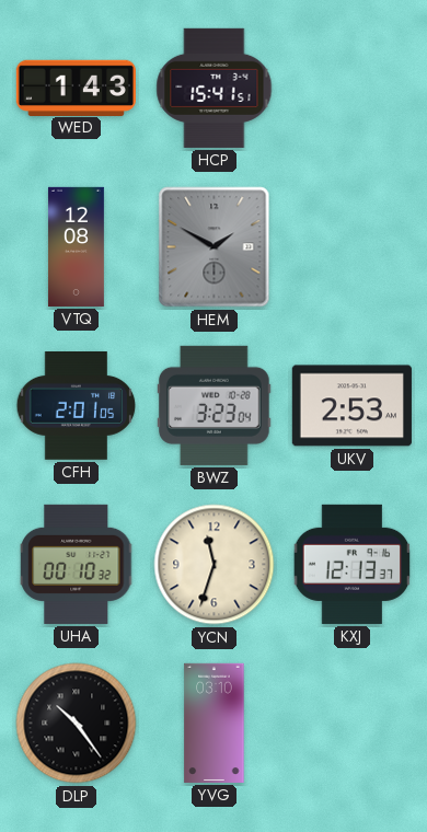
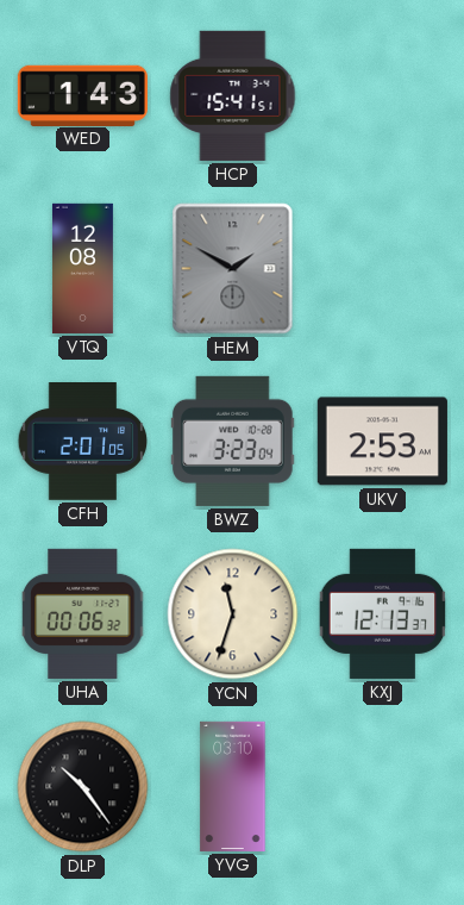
UHA: 00:10 -> 00:06 (83, 613)
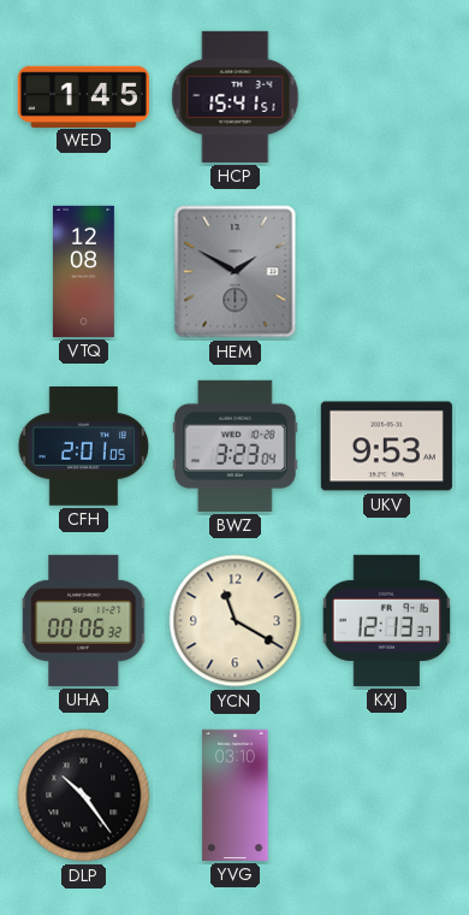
WED: 1:43 -> 1:45 (83, 96)
UKV: 2:53 -> 9:53 (386, 447)
YCN: 11:33 -> 11:20 (236, 621)
